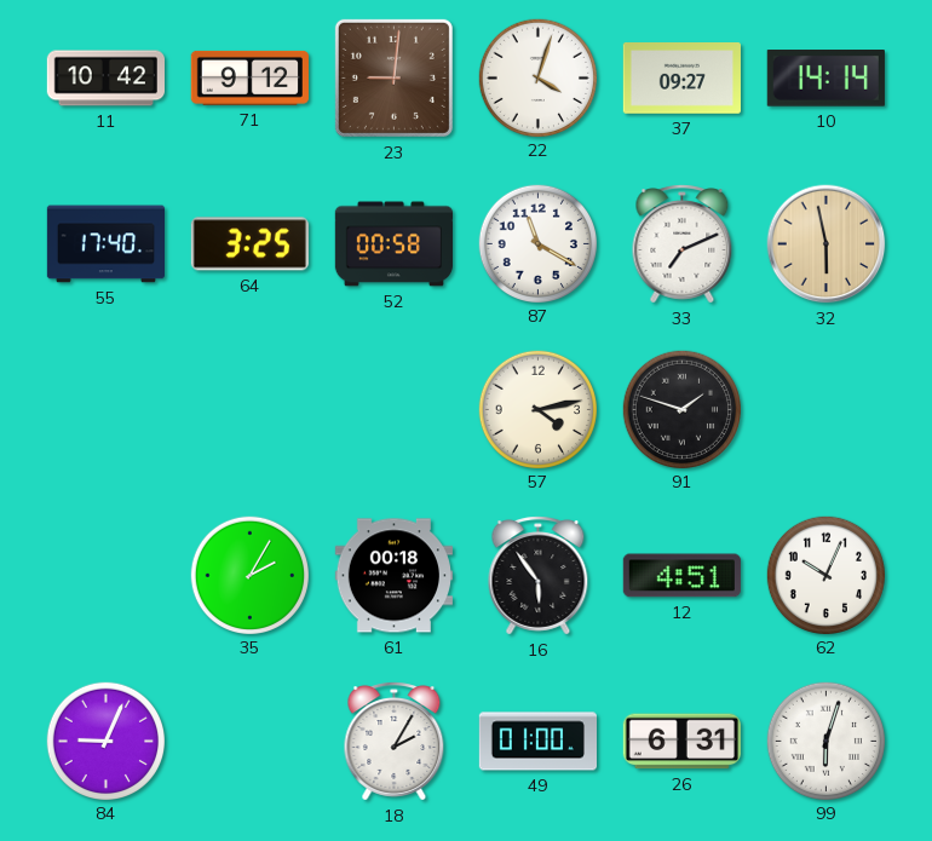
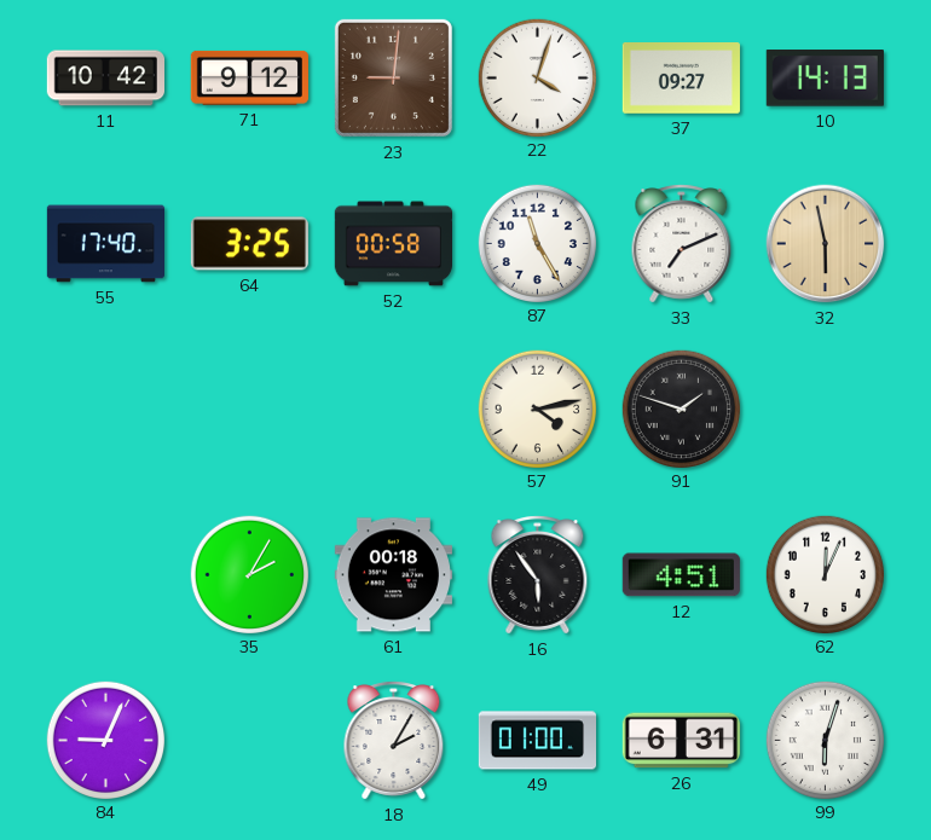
10: 14:14 -> 14:13 (825, 79)
87: 11:20 -> 11:25 (537, 243)
62: 10:04 -> 12:04 (825, 574)
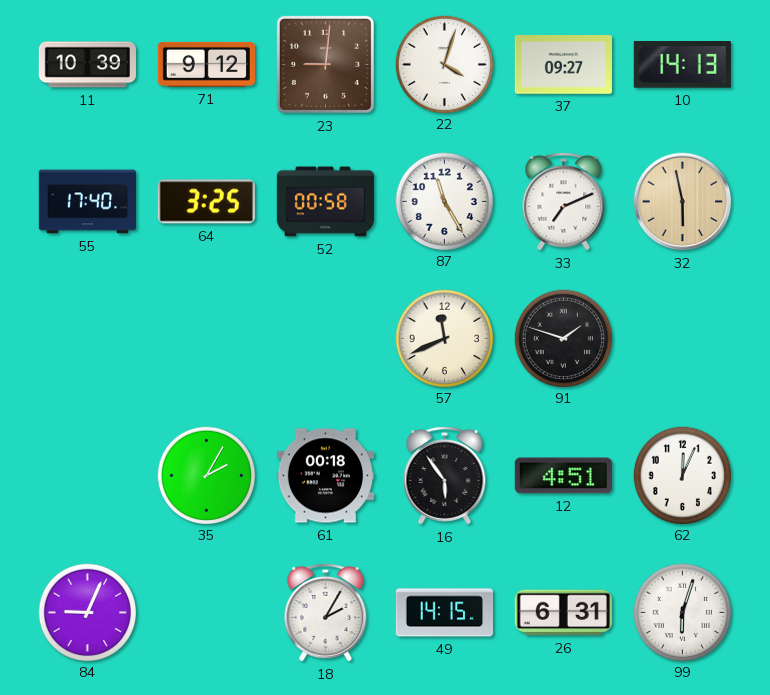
11: 10:42 -> 10:39 (87, 65)
57: 4:13 -> 11:41 (444, 338)
49: 01:00 -> 14:15 (444, 613)
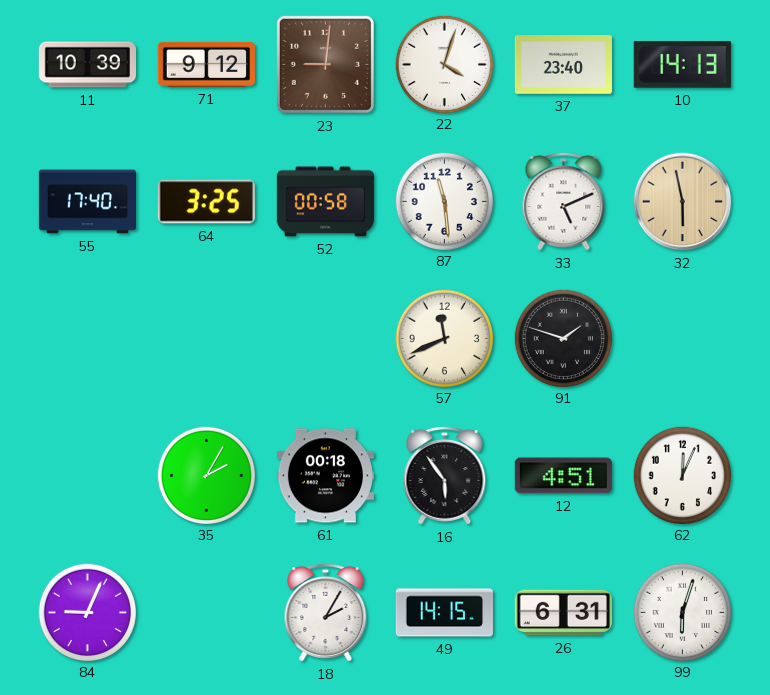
37: 09:27 -> 23:40 (563, 65)
87: 11:25 -> 11:29 (444, 201)
33: 7:11 -> 5:11 (564, 202)
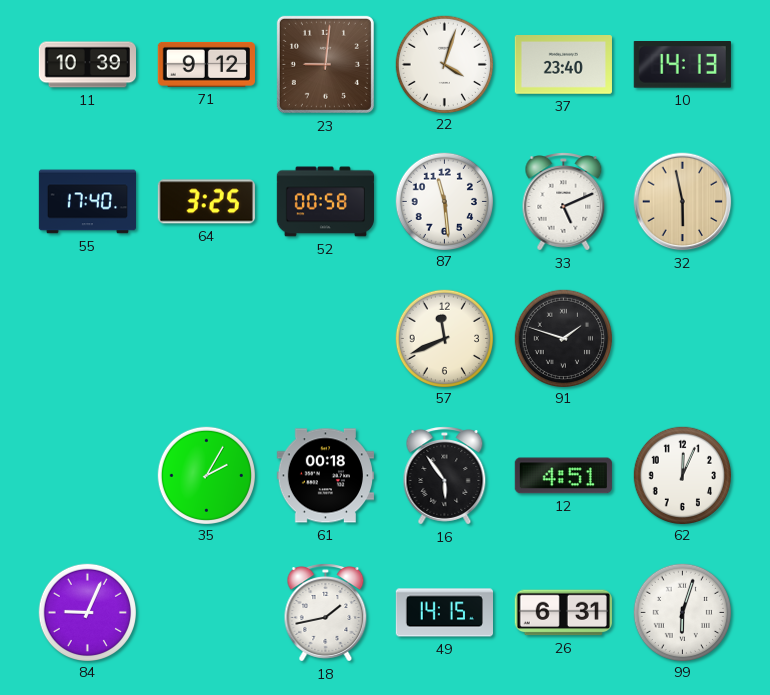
18: 2:05 -> 1:43 (326, 613)
